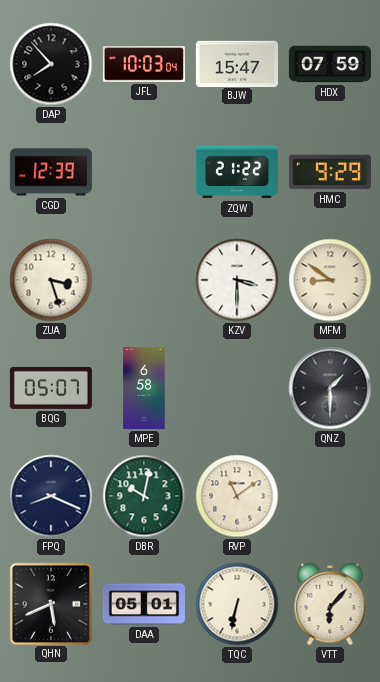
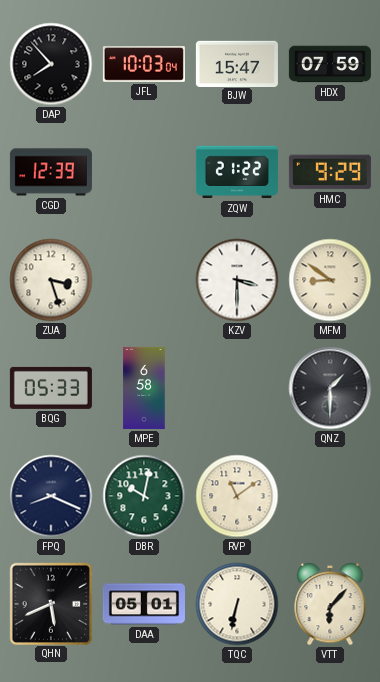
BQG: 05:07 -> 05:33 (51, 388)
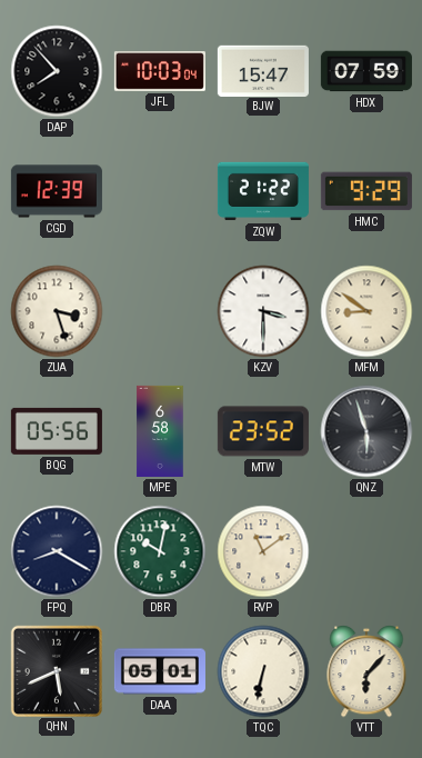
BQG: 05:33 -> 05:56 (57, 431)
MTW: none -> 23:52 (263, 431)
QNZ: 1:30 -> 5:57 (366, 431)
FPQ: 8:19 -> 8:20 (57, 551)
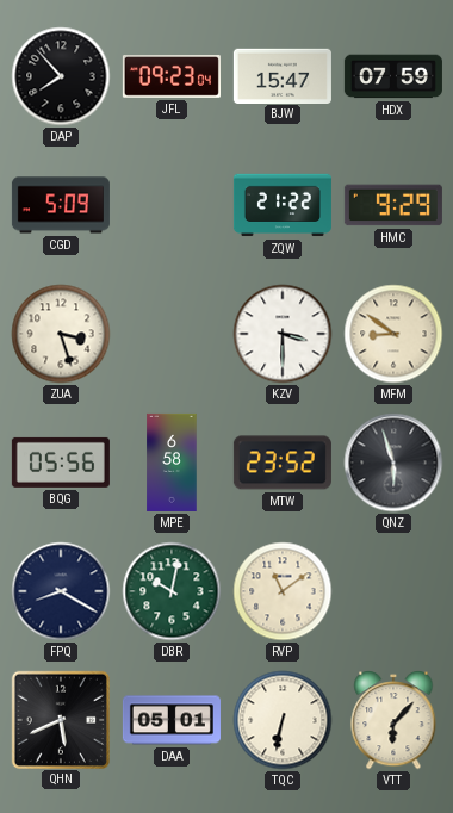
JFL: 10:03 -> 09:23 (172, 77)
CGD: 12:39 -> 5:09 (61, 205)
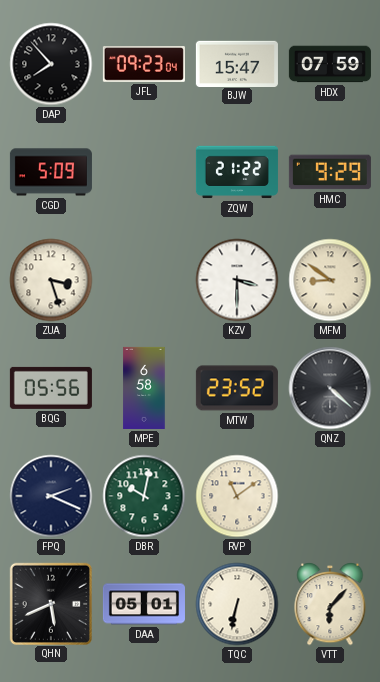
QNZ: 5:57 -> 4:22 (330, 388)
FPQ: 8:20 -> 2:19 (51, 496)
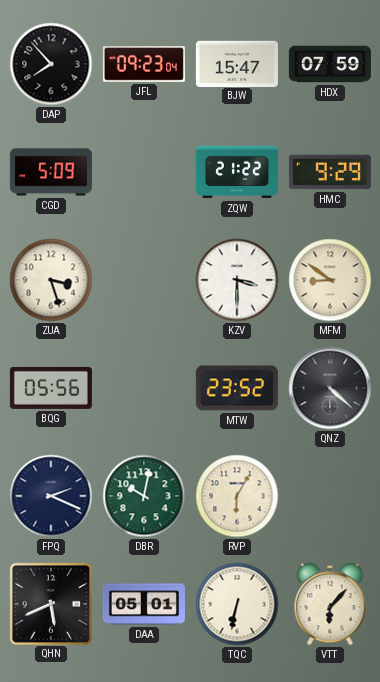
MPE: 6:58 -> none (144, 388)
RVP: 11:09 -> 6:05 (237, 496)
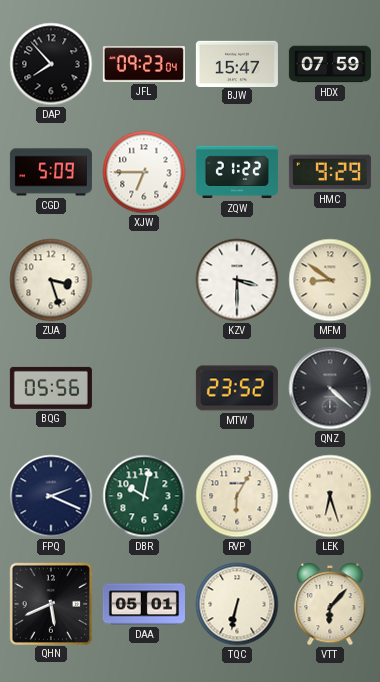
XJW: none -> 6:45 (144, 172)
LEK: none -> 6:27 (330, 496)
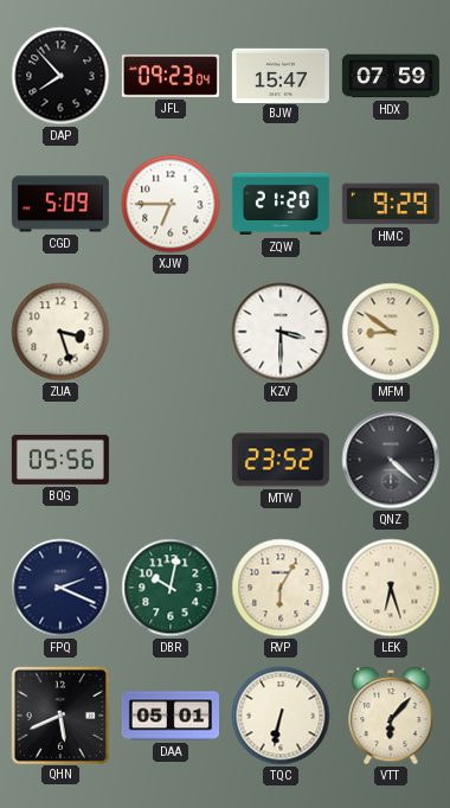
ZQW: 21:22 -> 21:20 (281, 204)
